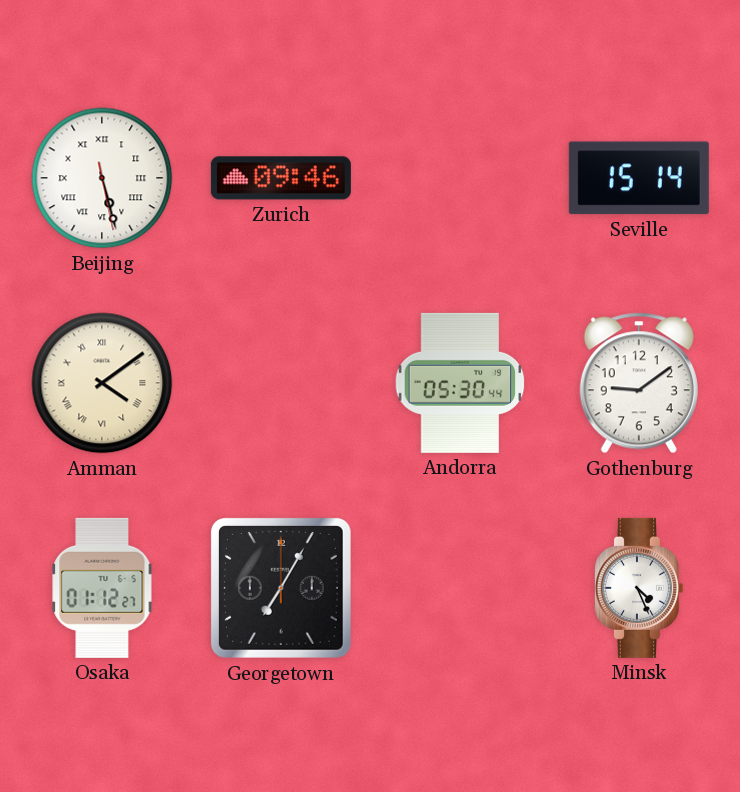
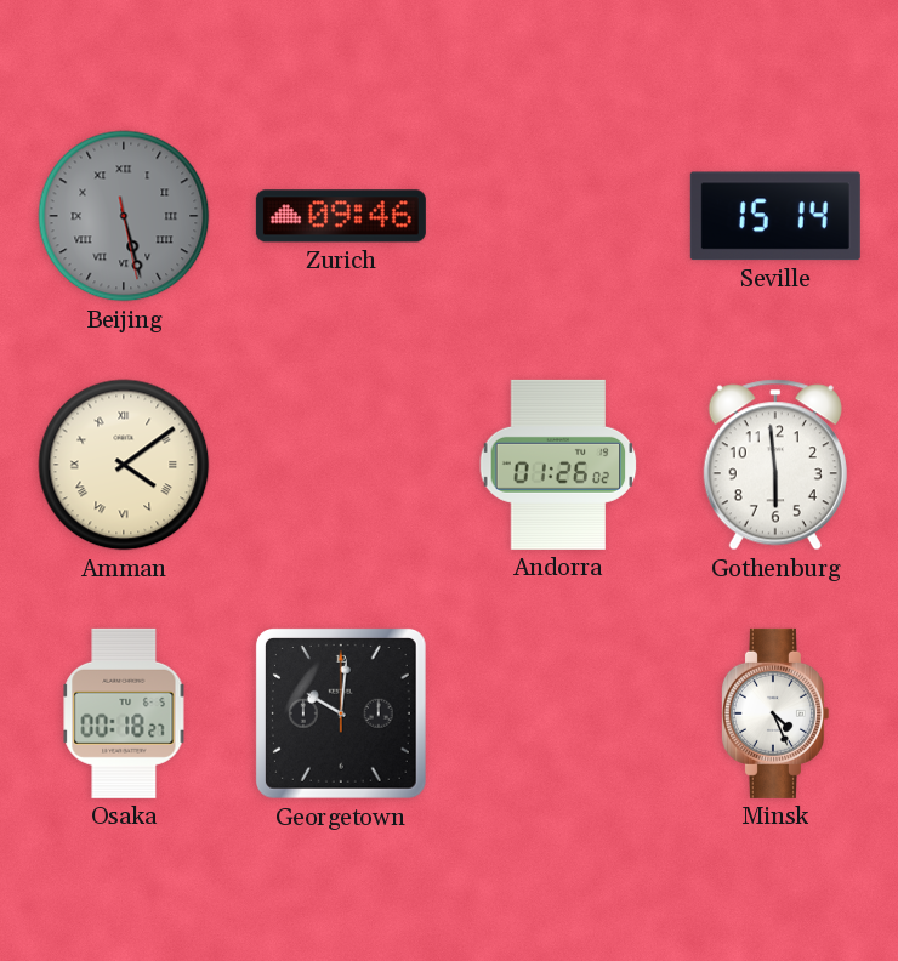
Beijing dial: white -> grey (124, 216)
Andorra: 05:30 -> 01:26 (558, 465)
Gothenburg: 9:09 -> 5:59 (775, 465)
Osaka: 01:12 -> 00:18 (124, 713)
Georgetown: 7:05 -> 10:01 (341, 713)
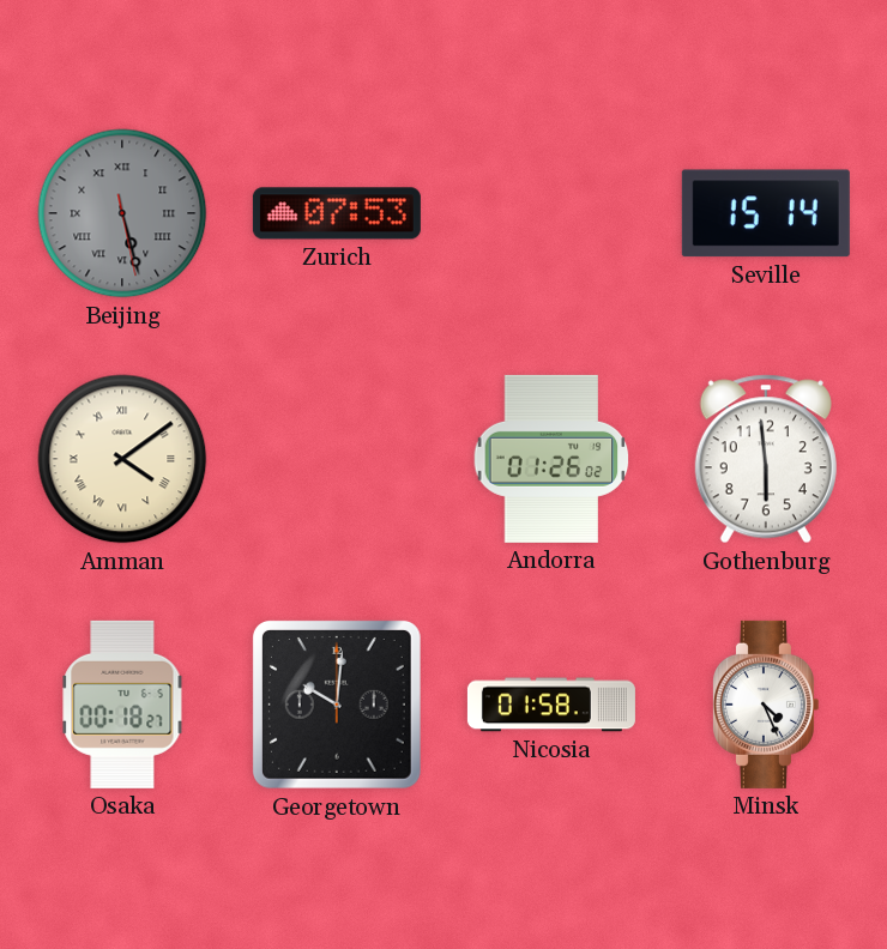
Zurich: 09:46 -> 07:53 (337, 213)
Nicosia: none -> 01:58 (551, 705)
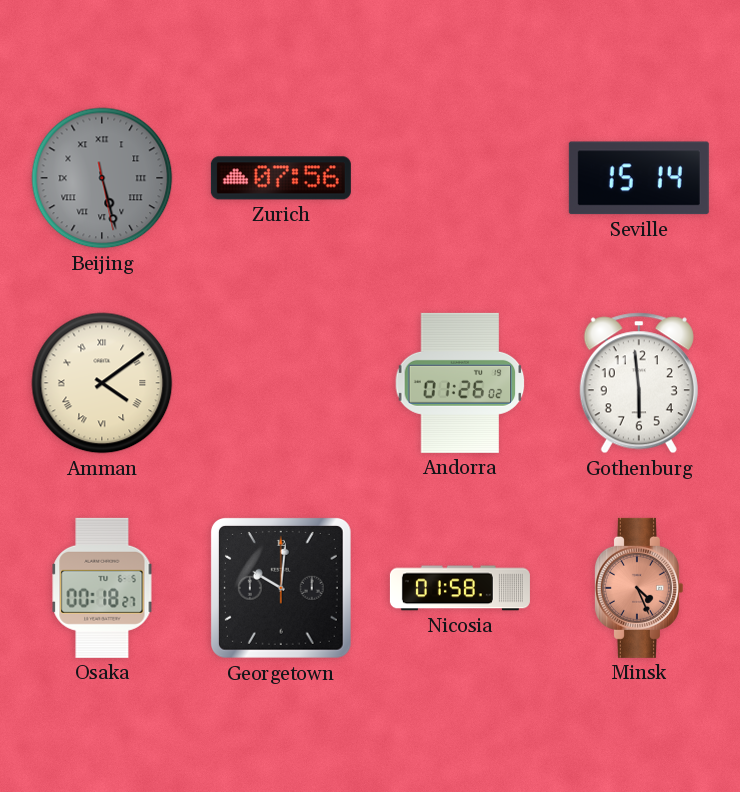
Zurich: 07:53 -> 07:56 (281, 178)
Minsk dial: white -> salmon (638, 588)
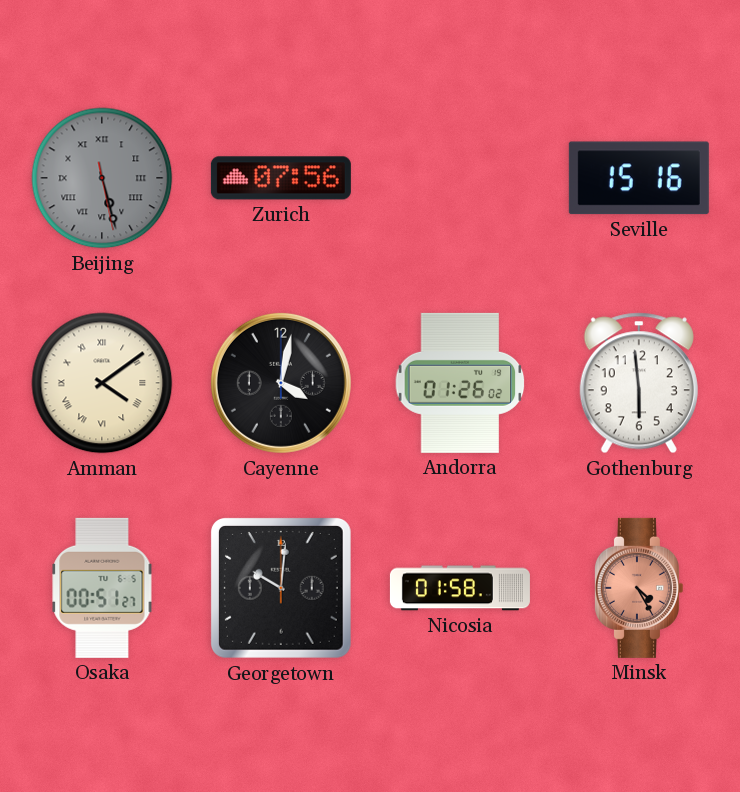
Seville: 15:14 -> 15:16 (639, 178)
Cayenne: none -> 4:02 (281, 383)
Osaka: 00:18 -> 00:51 (102, 588)
Minsk: 4:26 -> 4:25 (638, 588)
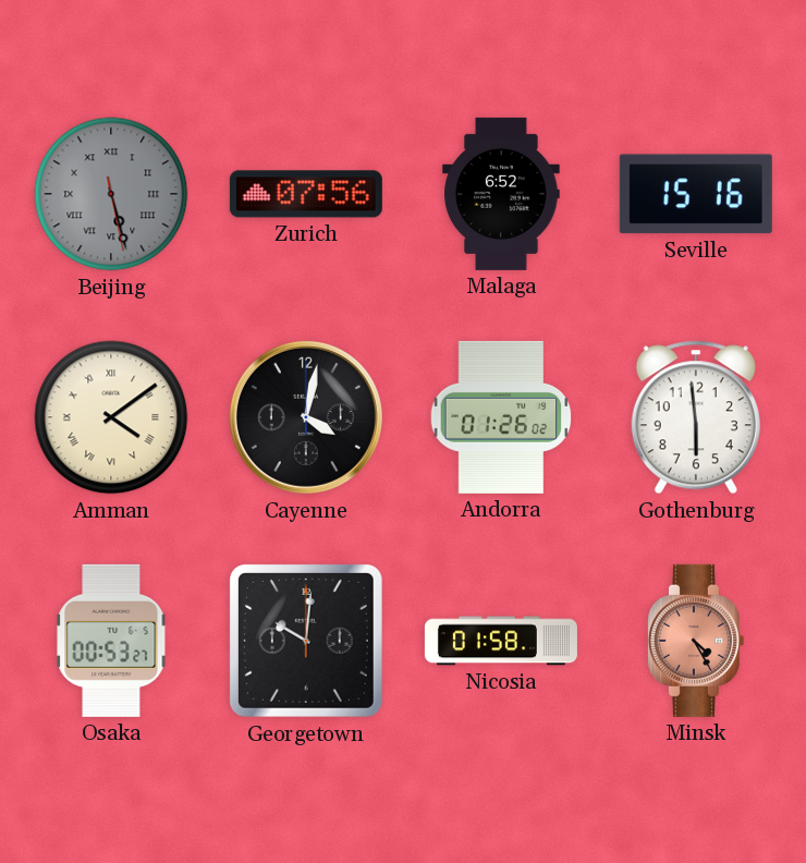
Malaga: none -> 6:52 (501, 194)
Osaka: 00:51 -> 00:53 (111, 641)
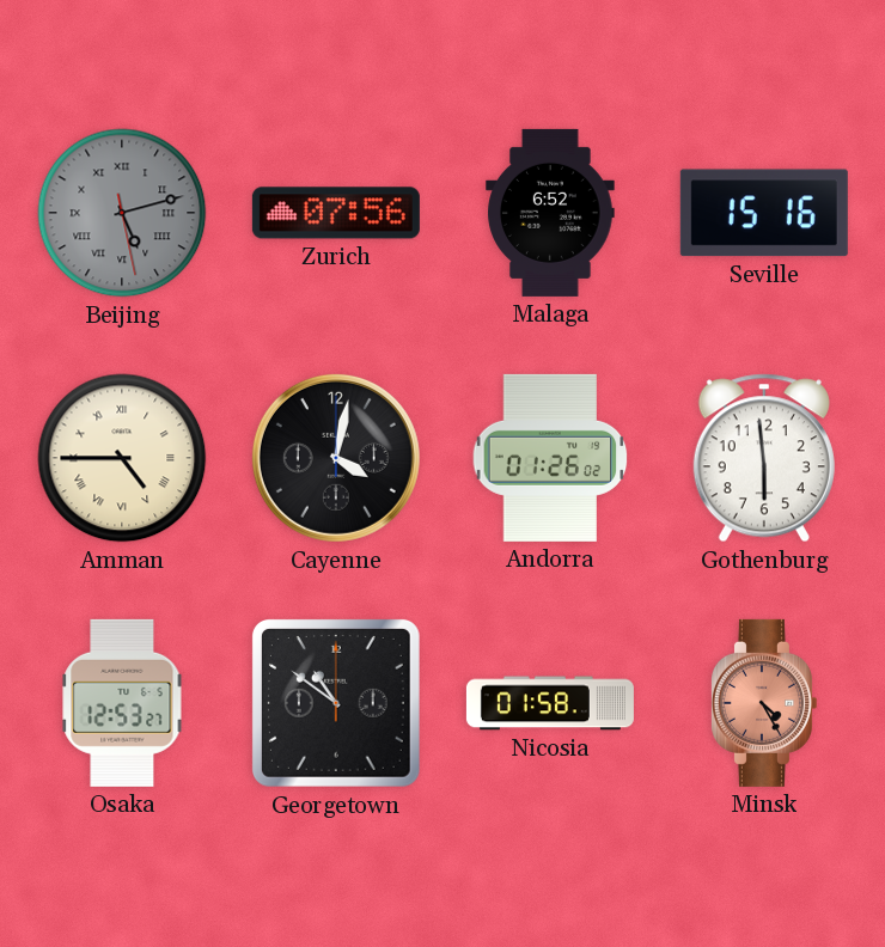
Beijing: 5:27 -> 5:12 (122, 213)
Amman: 4:09 -> 4:45 (122, 458)
Osaka: 00:53 -> 12:53 (122, 703)
Georgetown: 10:01 -> 10:51 (336, 703)
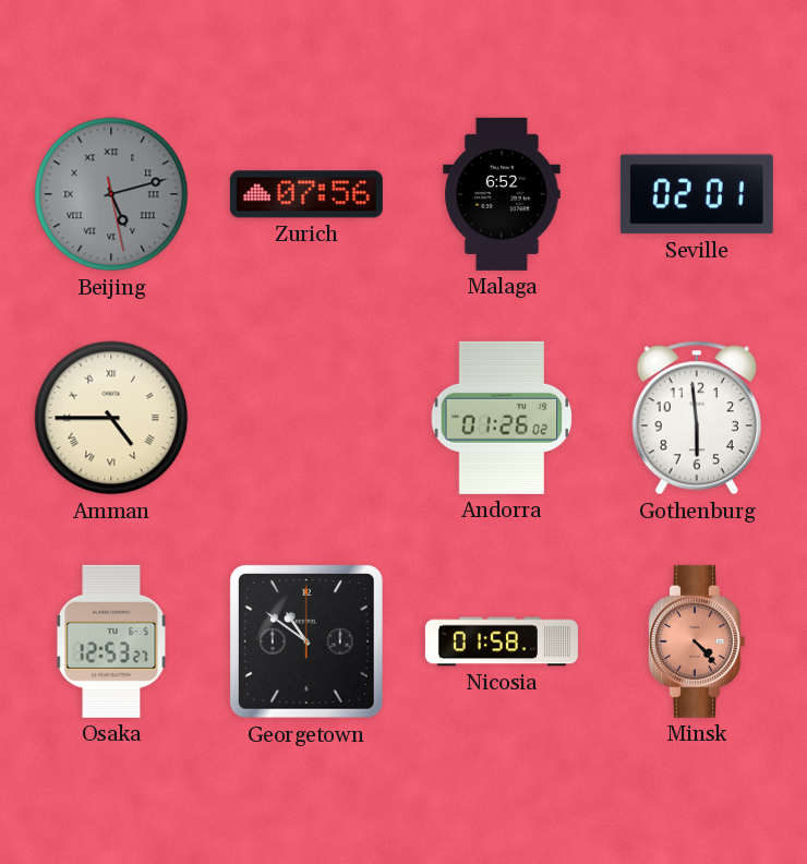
Seville: 15:16 -> 02:01 (697, 194)
Cayenne: 4:02 -> none (336, 458)
Minsk: 4:25 -> 4:23 (696, 641)
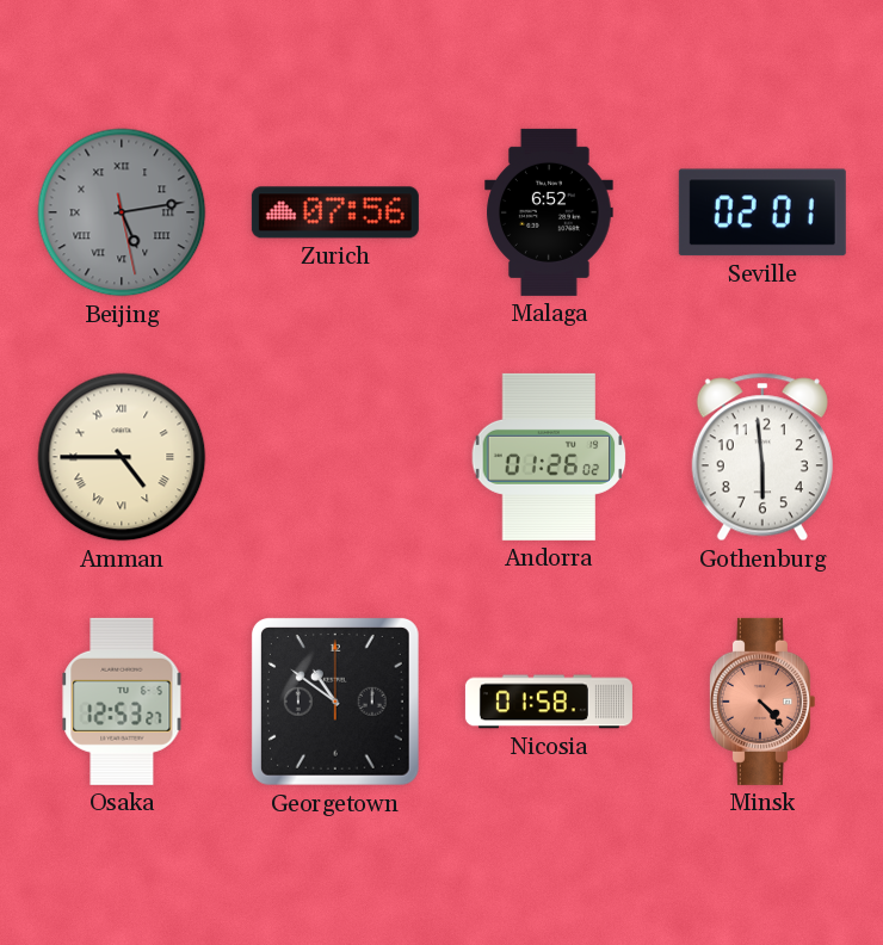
Beijing: 5:12 -> 5:13 (122, 212)
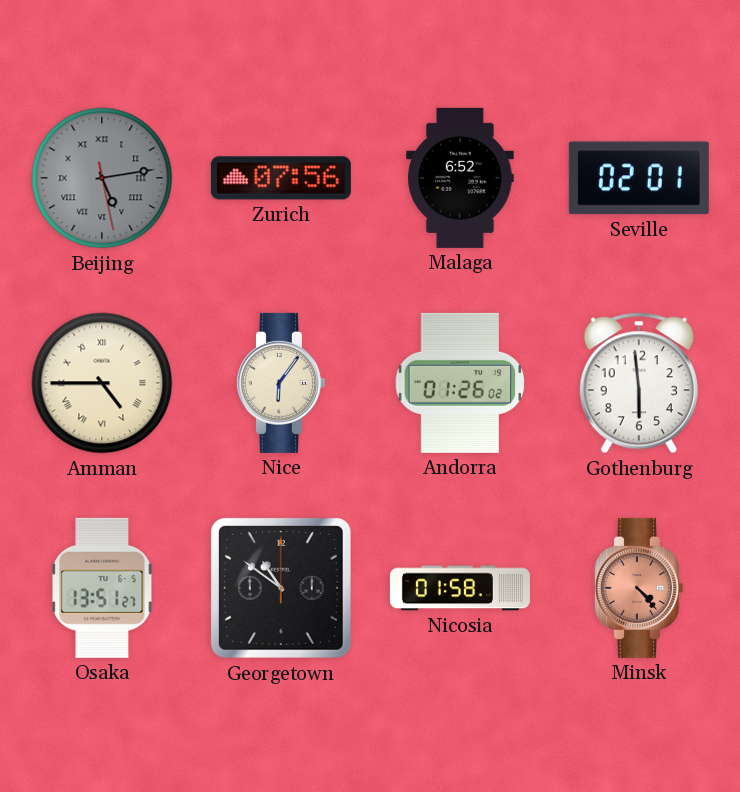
Nice: none -> 6:06 (280, 383)
Osaka: 12:53 -> 13:51 (102, 588)
